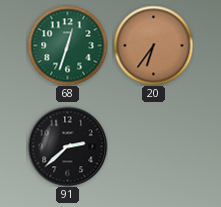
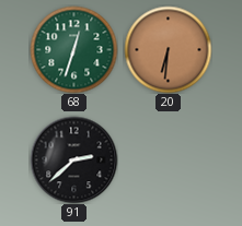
20: 6:36 -> 6:31 (168, 49)
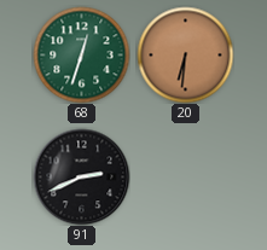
91: 2:38 -> 2:41 (81, 176)
